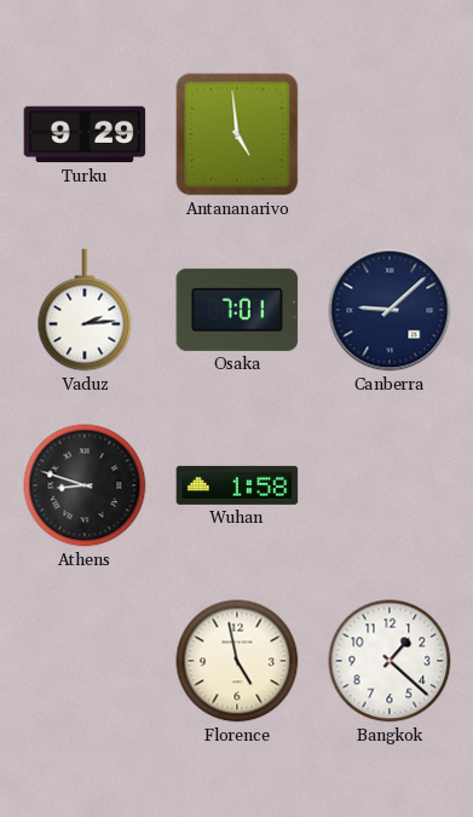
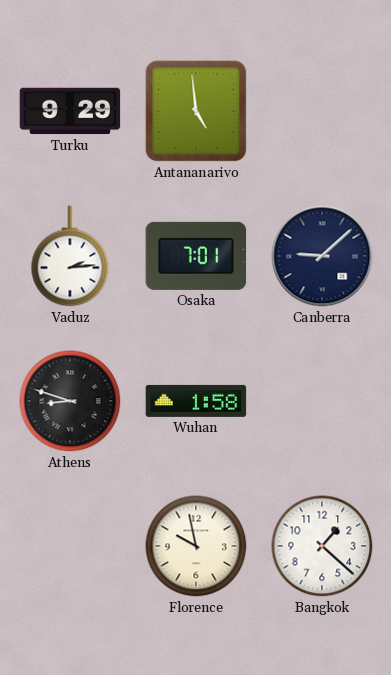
Florence: 4:58 -> 9:58 (196, 546)
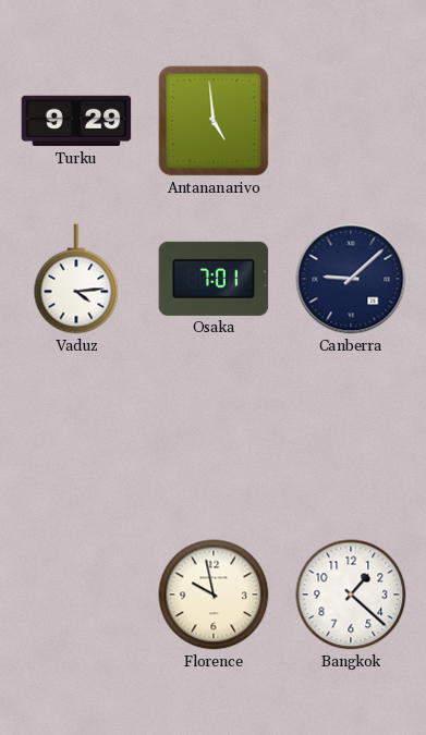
Vaduz: 2:14 -> 4:14 (76, 279)
Athens: 8:48 -> none (70, 401)
Wuhan: 1:58 -> none (196, 401)
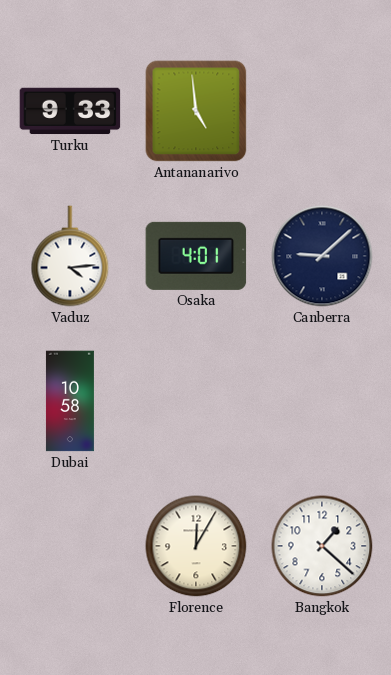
Turku: 9:29 -> 9:33 (70, 111)
Osaka: 7:01 -> 4:01 (196, 256)
Dubai: none -> 10:58 (70, 401)
Florence: 9:58 -> 12:05 (196, 546)
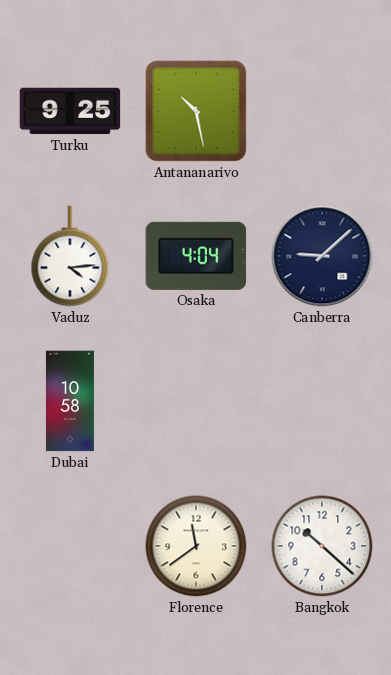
Turku: 9:33 -> 9:25 (70, 111)
Antananarivo: 4:59 -> 10:28 (196, 111)
Osaka: 4:01 -> 4:04 (196, 256)
Florence: 12:05 -> 11:39 (196, 546)
Bangkok: 1:22 -> 10:22 (322, 546)
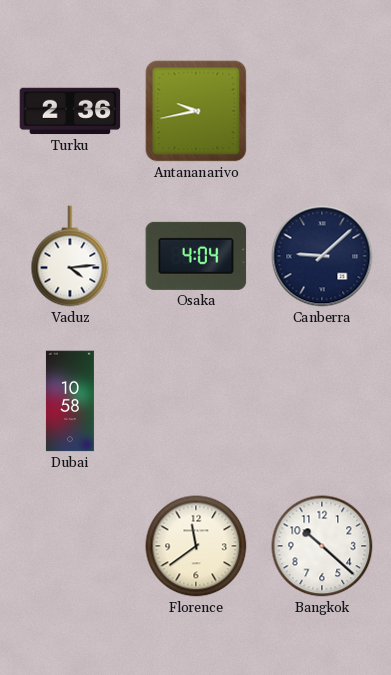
Turku: 9:25 -> 2:36 (70, 111)
Antananarivo: 10:28 -> 9:43 (196, 111)
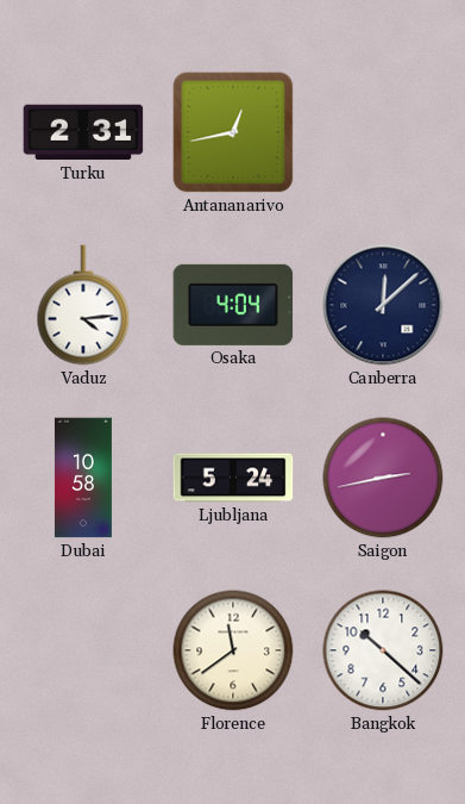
Turku: 2:36 -> 2:31 (83, 132)
Antananarivo: 9:43 -> 12:43 (233, 132)
Canberra: 9:08 -> 12:08 (383, 305)
Ljubljana: none -> 5:24 (233, 478)
Saigon: none -> 2:43 (383, 478)
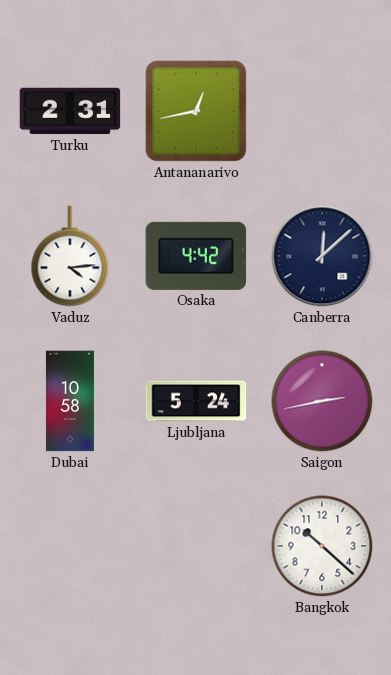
Osaka: 4:04 -> 4:42 (196, 256)
Florence: 11:39 -> none (233, 650)
